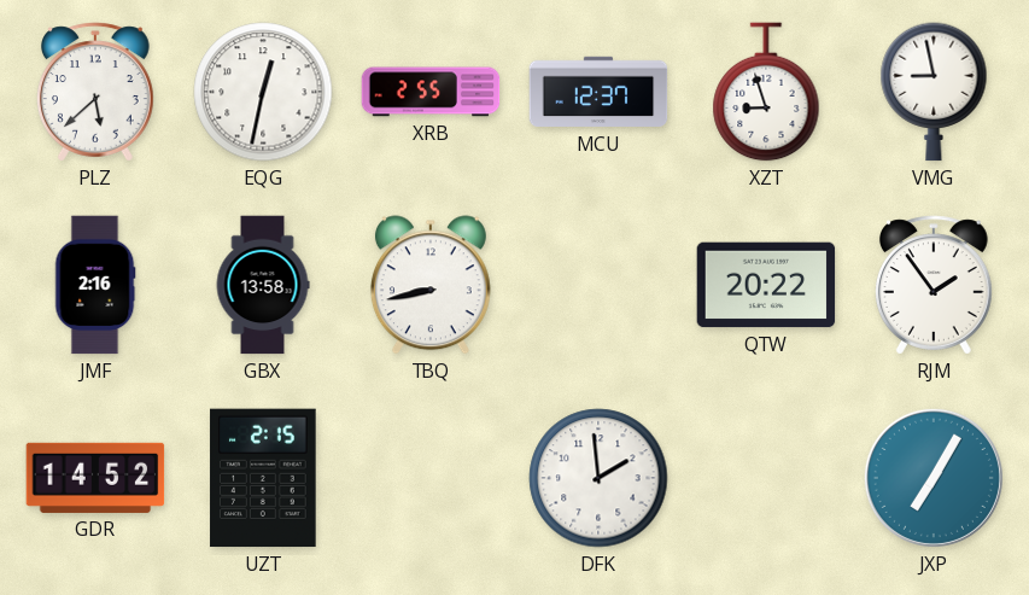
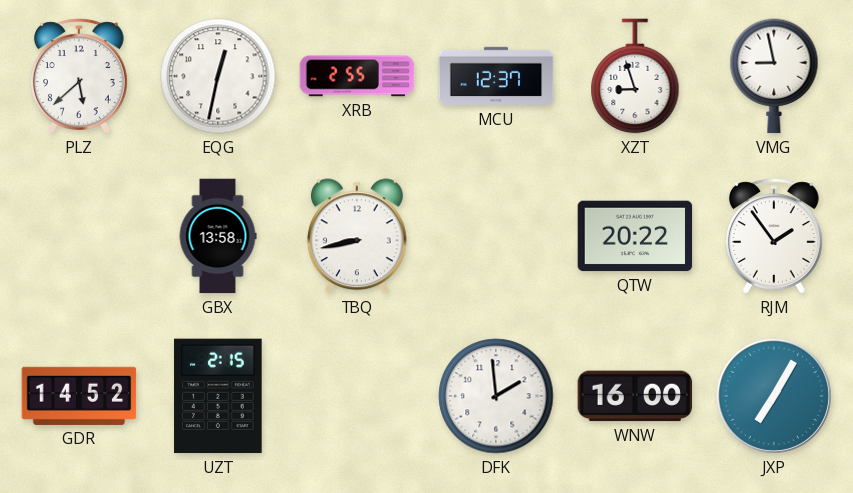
JMF: 2:16 -> none (95, 285)
WNW: none -> 16:00 (635, 396)
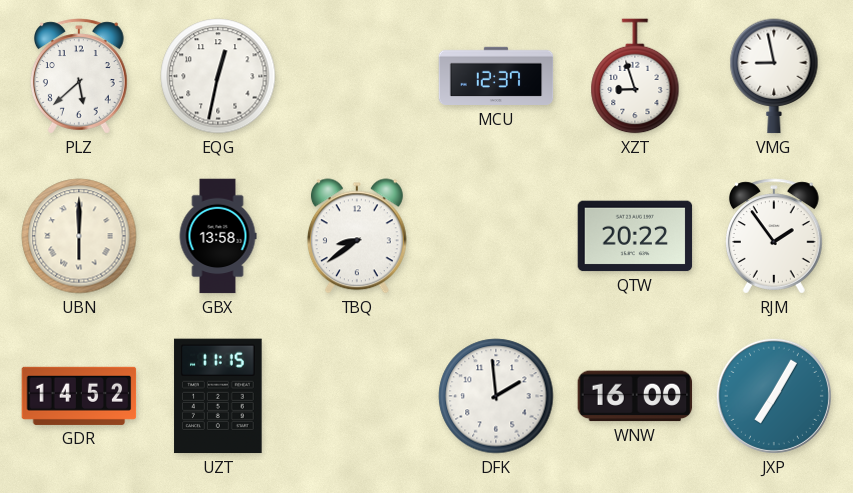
XRB: 2:55 -> none (357, 76)
UBN: none -> 6:00 (79, 236)
TBQ: 8:43 -> 8:39 (357, 236)
UZT: 2:15 -> 11:15 (218, 396)
